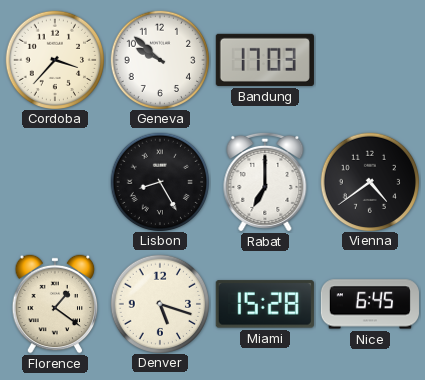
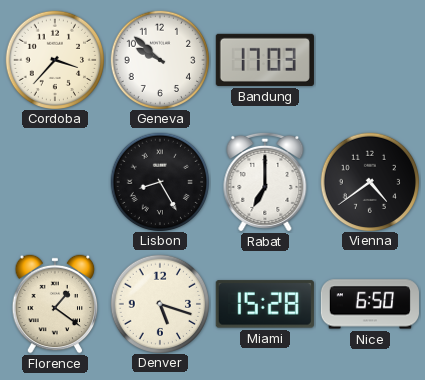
Nice: 6:45 -> 6:50 (370, 304)
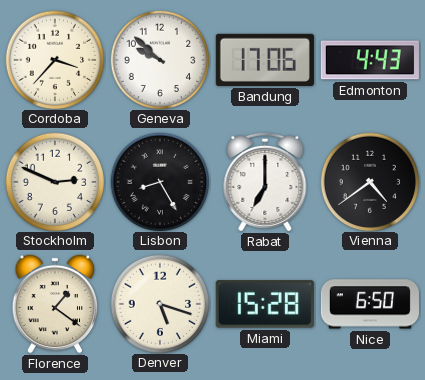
Bandung: 17:03 -> 17:06 (265, 60)
Edmonton: none -> 4:43 (370, 60)
Stockholm: none -> 2:49 (54, 181)
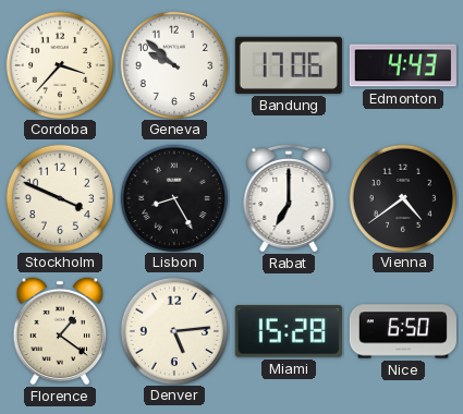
Stockholm: 2:49 -> 3:49 (59, 197)
Denver: 5:18 -> 5:14 (173, 330)
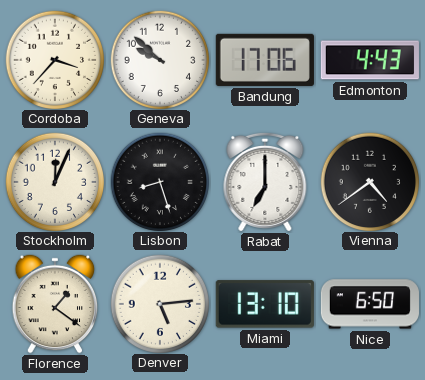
Stockholm: 3:49 -> 12:04 (54, 181)
Lisbon: 8:25 -> 8:27 (159, 181)
Miami: 15:28 -> 13:10 (265, 304)
